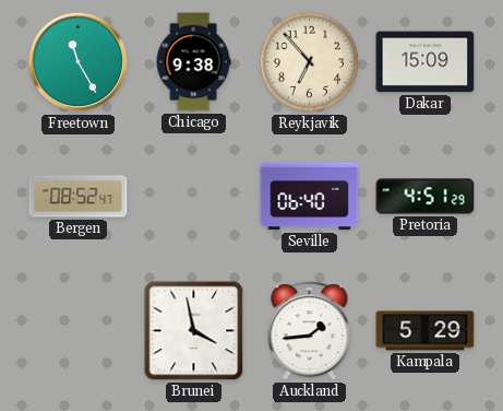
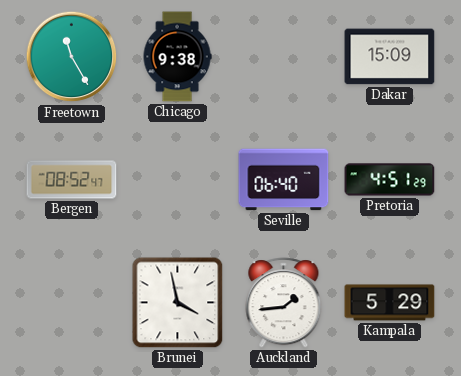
Reykjavik: 6:53 -> none (310, 62)
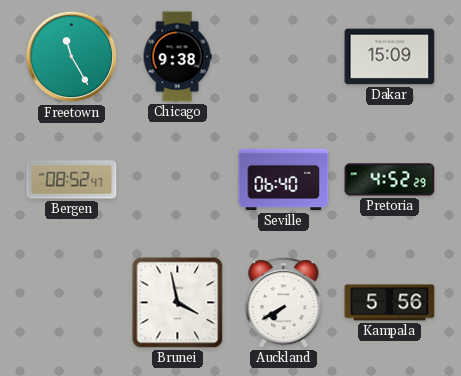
Pretoria: 4:51 -> 4:52 (390, 180)
Auckland: 1:44 -> 7:40 (284, 303)
Kampala: 5:29 -> 5:56 (390, 303)
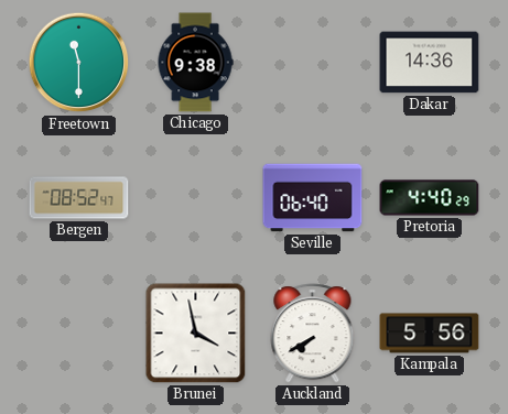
Freetown: 11:25 -> 11:30 (79, 63)
Dakar: 15:09 -> 14:36 (430, 63)
Pretoria: 4:52 -> 4:40 (430, 198)
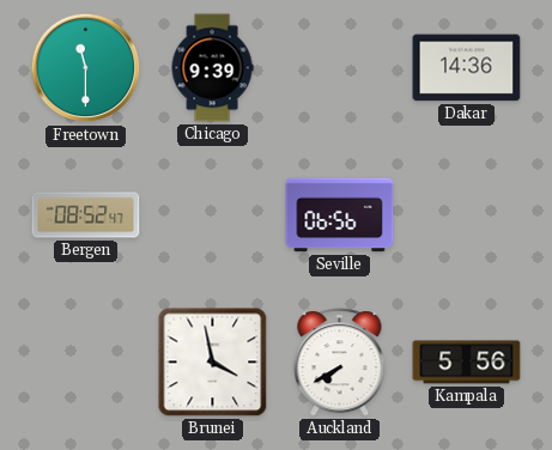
Chicago: 9:38 -> 9:39 (212, 68)
Seville: 06:40 -> 06:56 (340, 215)
Pretoria: 4:40 -> none (430, 198)
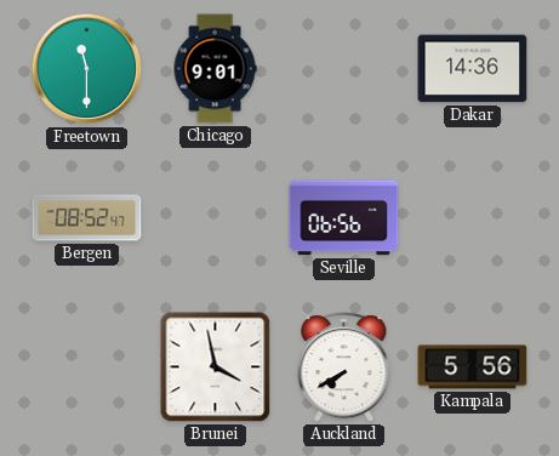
Chicago: 9:39 -> 9:01 (215, 69)
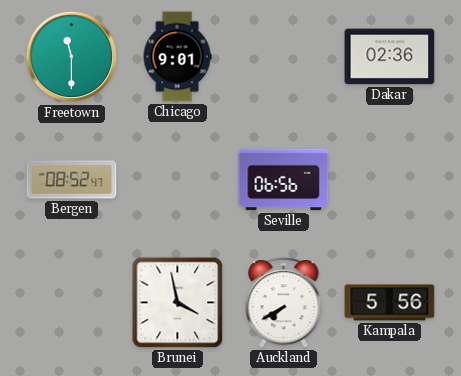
Dakar: 14:36 -> 02:36 (390, 57)
